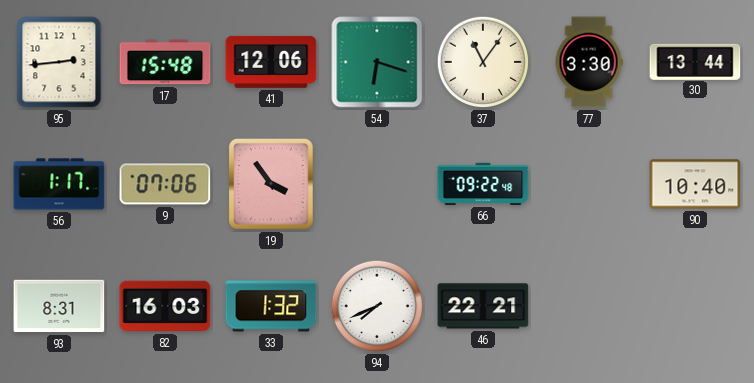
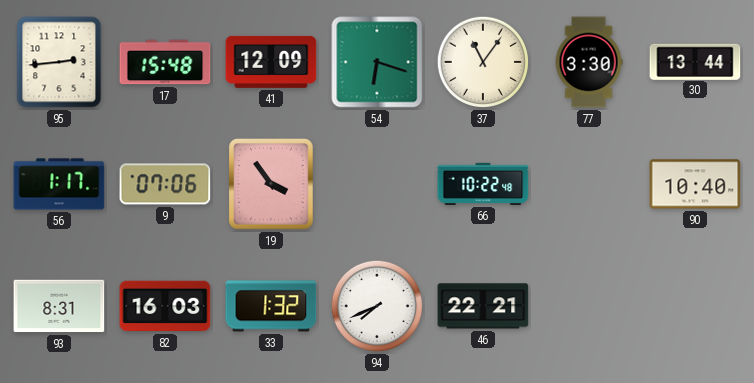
41: 12:06 -> 12:09 (271, 62)
66: 09:22 -> 10:22 (483, 184)
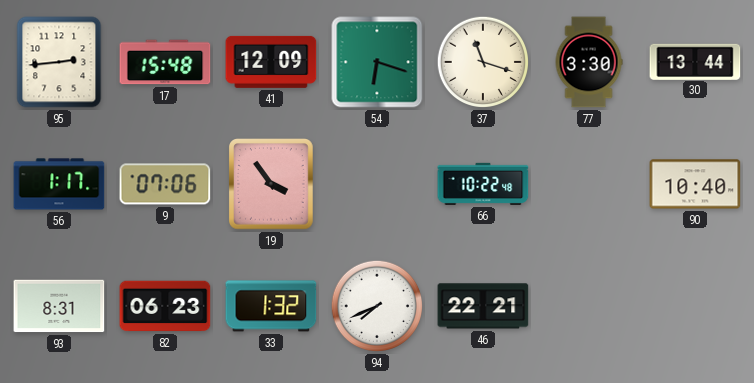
37: 11:06 -> 11:18 (483, 62)
82: 16:03 -> 06:23 (165, 306)
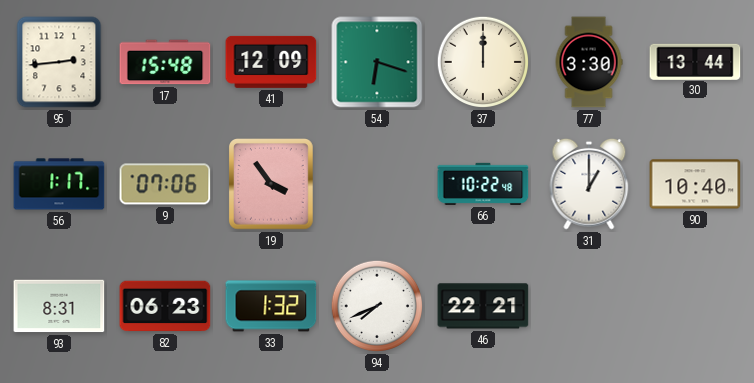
37: 11:18 -> 12:00 (483, 62)
31: none -> 1:00 (589, 184)
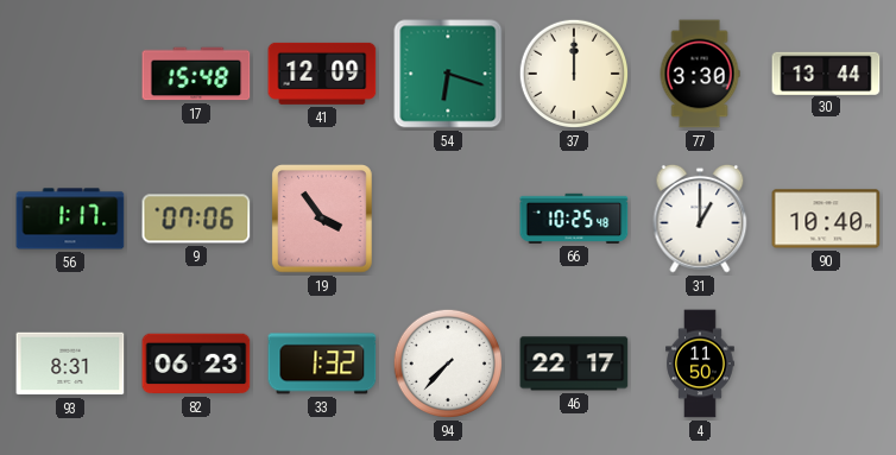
95: 2:44 -> none (59, 62)
66: 10:22 -> 10:25 (574, 219)
94: 7:41 -> 7:37 (448, 364)
46: 22:21 -> 22:17 (574, 364)
4: none -> 11:50 (700, 364)
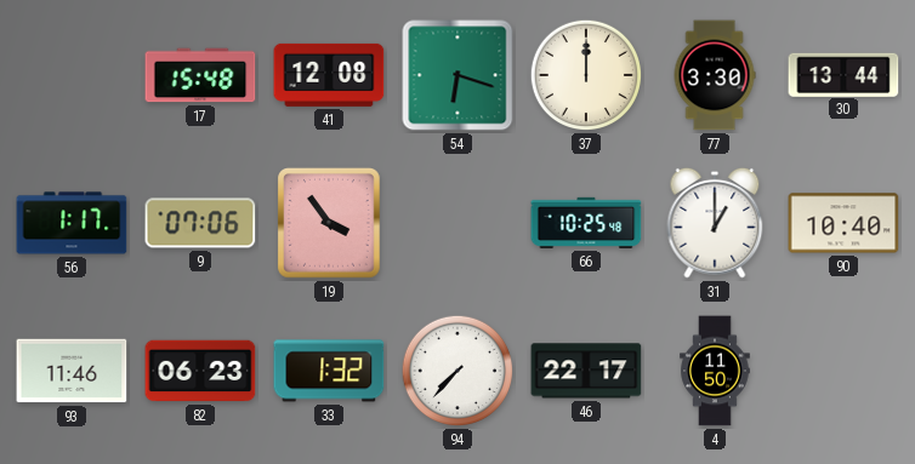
41: 12:09 -> 12:08 (329, 75)
93: 8:31 -> 11:46 (72, 371)
